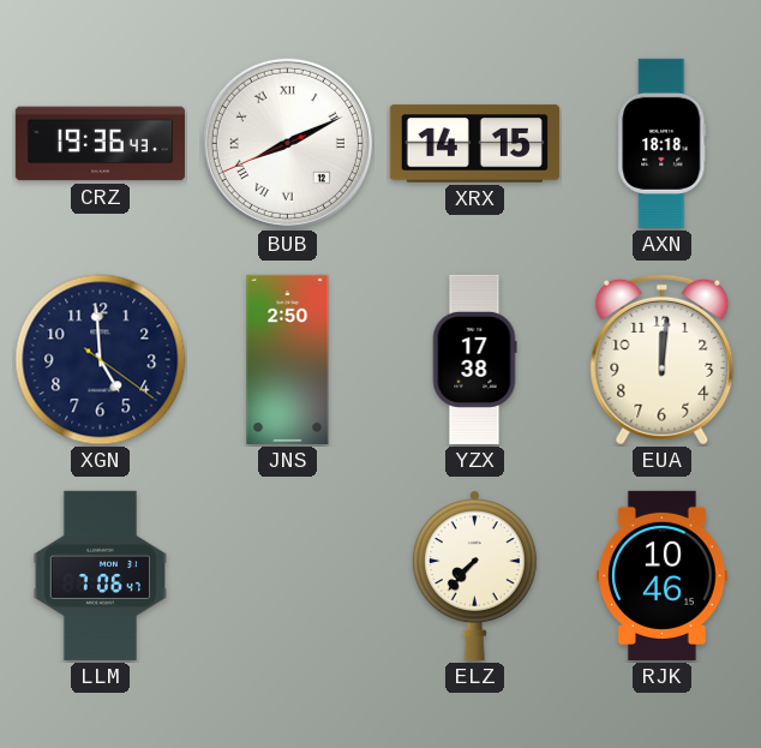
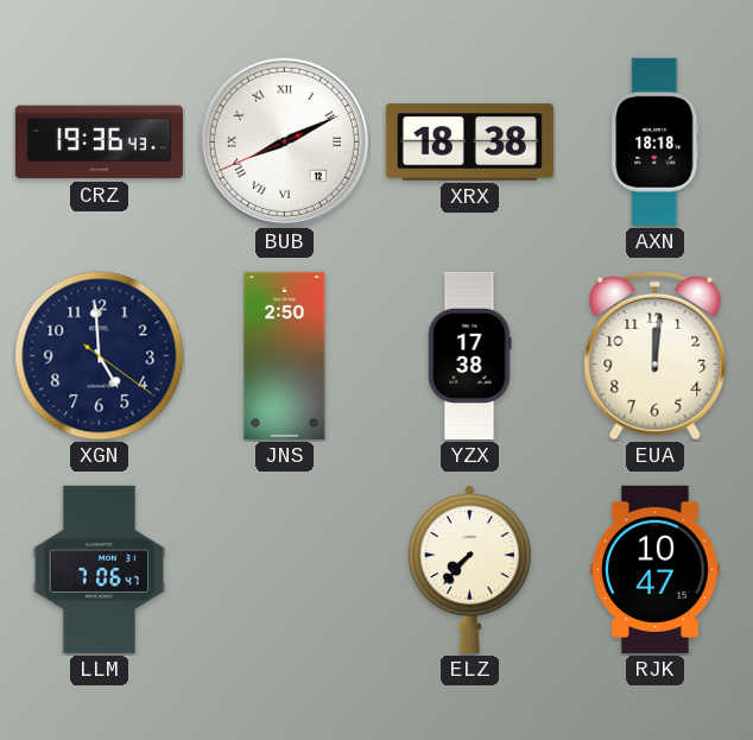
XRX: 14:15 -> 18:38 (469, 143)
RJK: 10:46 -> 10:47 (656, 569)
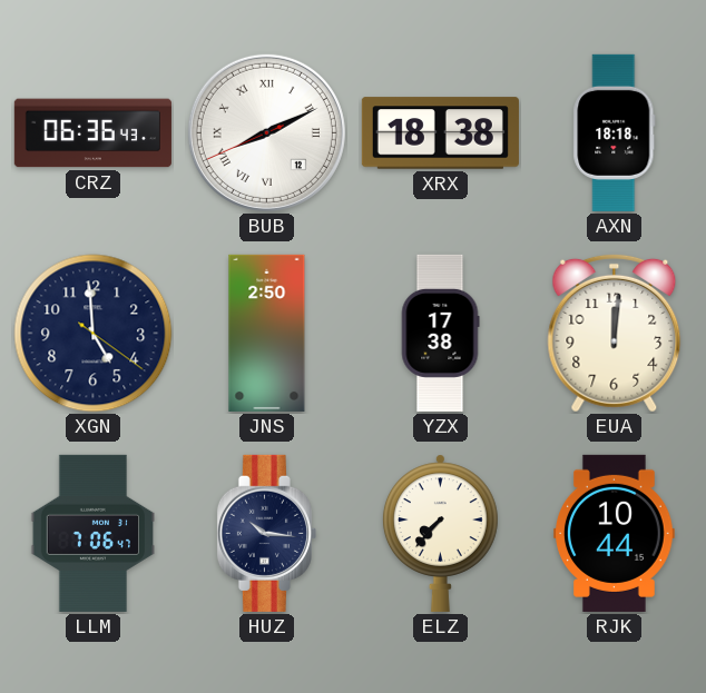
CRZ: 19:36 -> 06:36 (92, 133)
HUZ: none -> 10:16 (266, 533)
RJK: 10:47 -> 10:44 (615, 533)
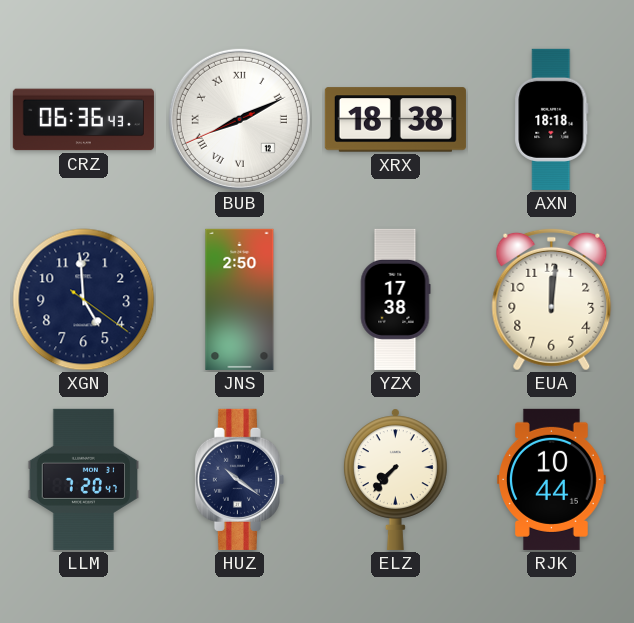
LLM: 7:06 -> 7:20 (84, 479)
HUZ: 10:16 -> 10:21 (239, 479)
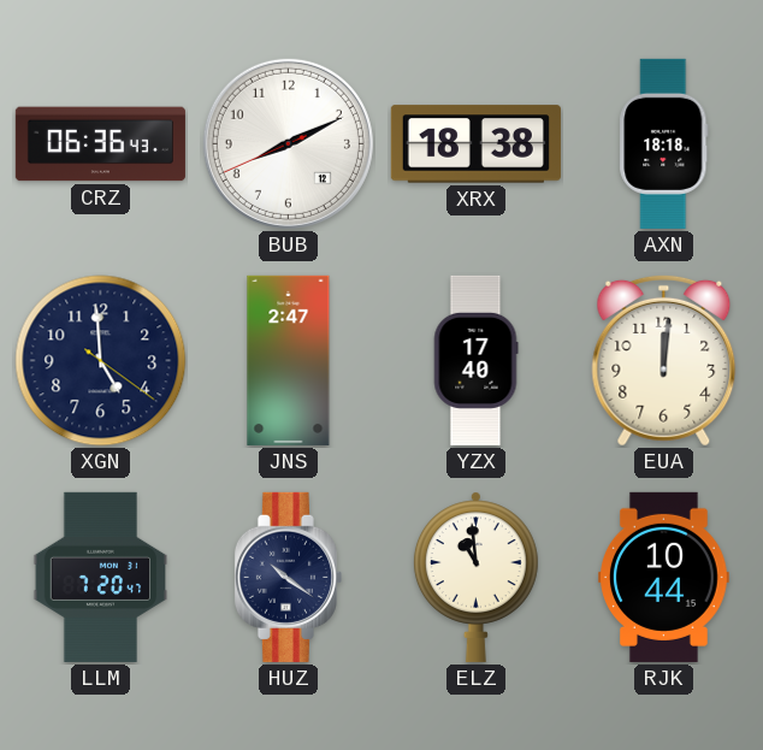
BUB numerals: Roman -> Arabic (288, 143)
JNS: 2:50 -> 2:47 (289, 360)
YZX: 17:38 -> 17:40 (475, 360)
ELZ: 7:37 -> 10:59 (475, 577)
